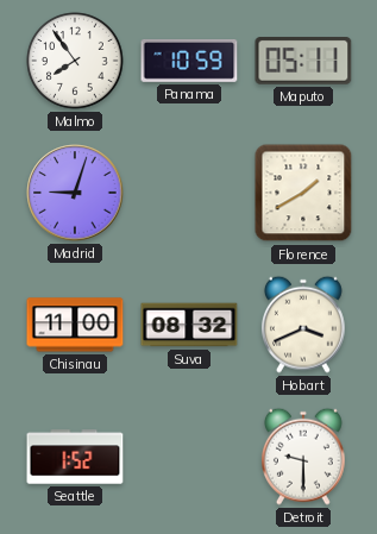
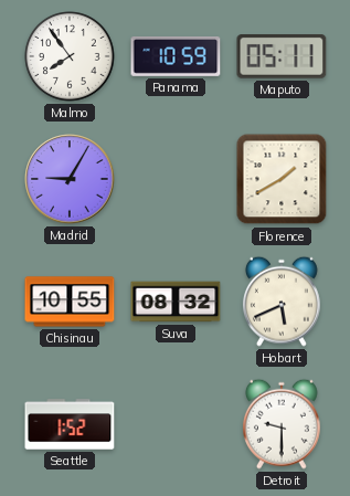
Madrid: 9:03 -> 9:05 (70, 179)
Chisinau: 11:00 -> 10:55 (70, 302)
Hobart: 3:41 -> 5:41 (282, 302)
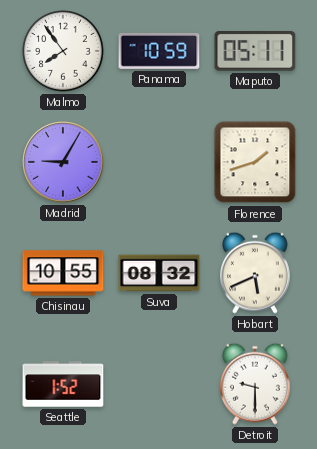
Florence: 1:40 -> 1:42 (255, 162)
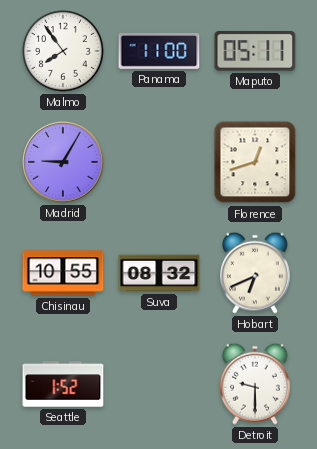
Panama: 10:59 -> 11:00 (159, 52)
Florence: 1:42 -> 12:42 (255, 162)
Hobart: 5:41 -> 6:41 (255, 273)
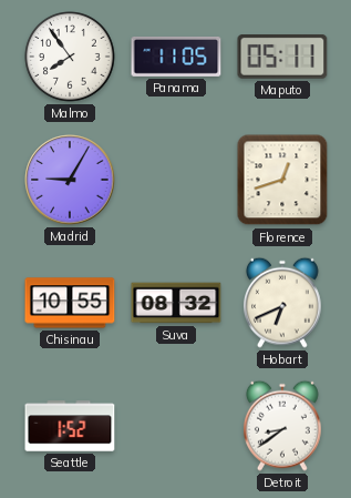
Panama: 11:00 -> 11:05 (176, 58)
Detroit: 9:30 -> 8:39 (282, 426)
